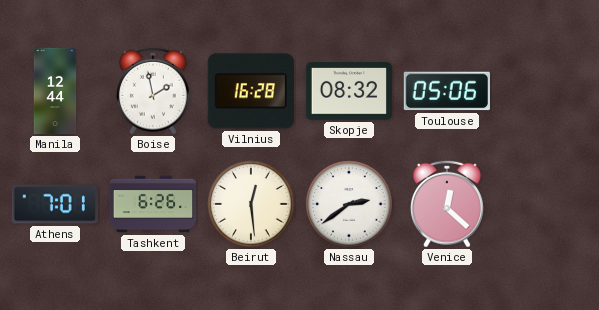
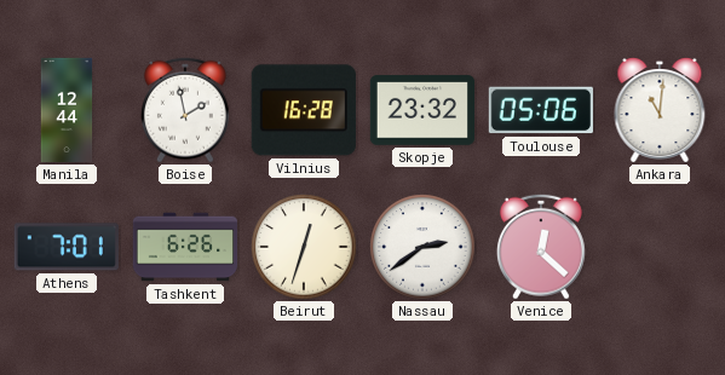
Skopje: 08:32 -> 23:32 (421, 110)
Ankara: none -> 11:01 (660, 110)
Beirut: 12:29 -> 12:33 (304, 247)
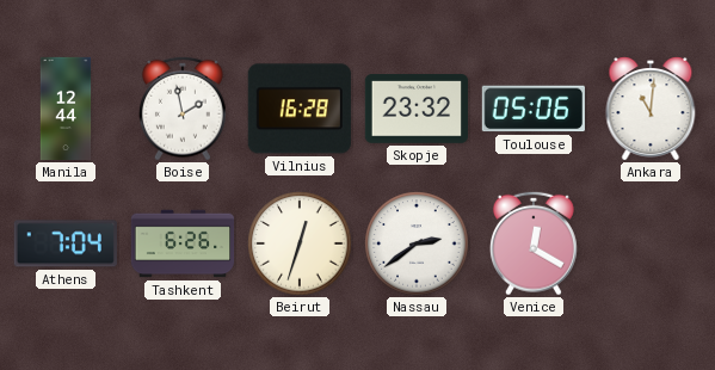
Athens: 7:01 -> 7:04 (66, 243)
Venice: 12:22 -> 12:20 (534, 243)
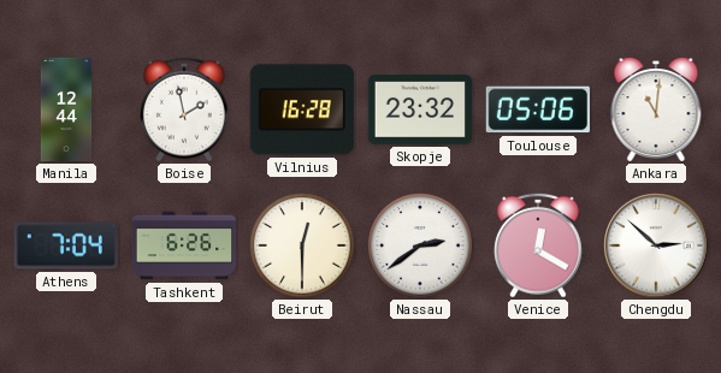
Beirut: 12:33 -> 12:30 (302, 245)
Chengdu: none -> 2:52 (656, 245)
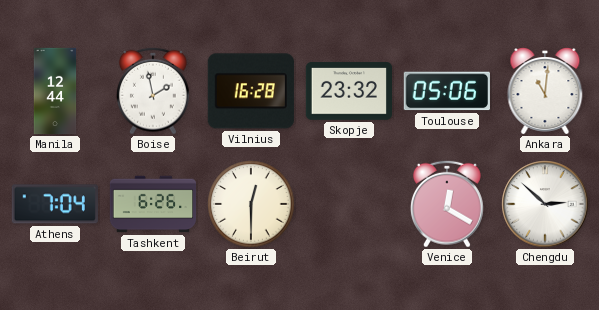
Nassau: 2:39 -> none (420, 245)
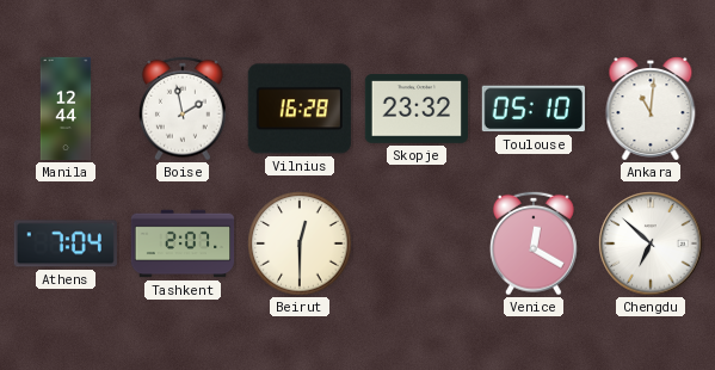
Toulouse: 05:06 -> 05:10 (534, 109)
Tashkent: 6:26 -> 2:07 (183, 243)
Chengdu: 2:52 -> 6:52 (651, 243)
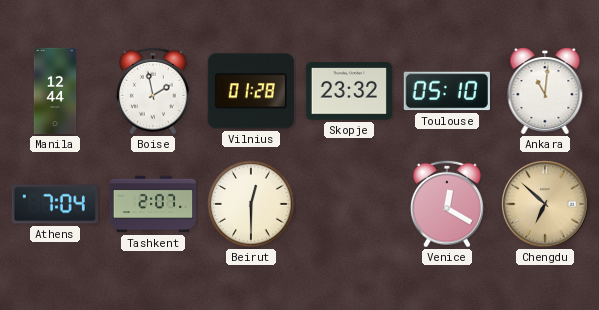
Vilnius: 16:28 -> 01:28 (251, 91)
Chengdu dial: white -> champagne (545, 204)
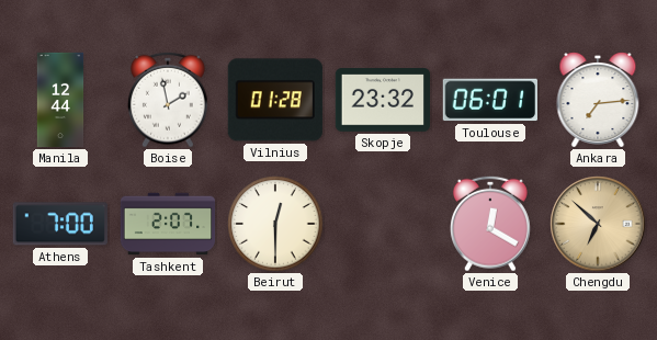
Toulouse: 05:10 -> 06:01 (490, 100)
Ankara: 11:01 -> 7:14 (598, 100)
Athens: 7:04 -> 7:00 (60, 224)
